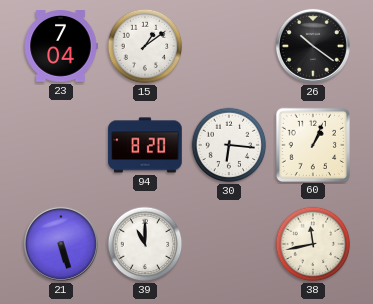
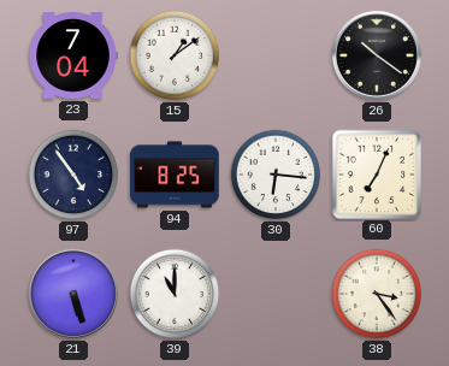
97: none -> 4:54 (73, 175)
94: 8:20 -> 8:25 (175, 175)
60: 1:04 -> 7:04 (376, 173)
38: 11:43 -> 3:24 (377, 294)
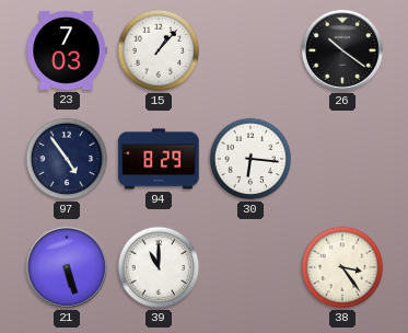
23: 7:04 -> 7:03 (67, 51)
15: 1:09 -> 1:07 (159, 50)
94: 8:25 -> 8:29 (159, 159)
60: 7:04 -> none (376, 173)
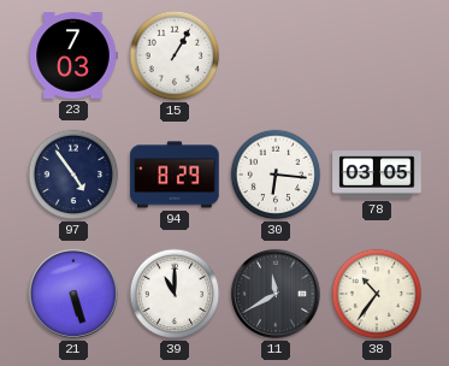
15: 1:07 -> 1:05 (175, 55)
26: 10:21 -> none (342, 50)
78: none -> 03:05 (377, 175)
11: none -> 11:40 (276, 294)
38: 3:24 -> 10:36 (377, 294)
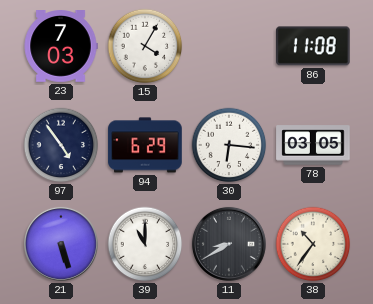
15: 1:05 -> 4:05 (145, 46)
86: none -> 11:08 (314, 46)
94: 8:29 -> 6:29 (145, 145)
11: 11:40 -> 8:40 (229, 244)
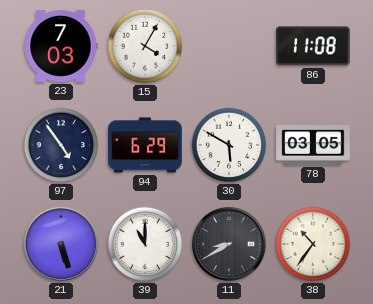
30: 6:16 -> 5:50 (229, 145)
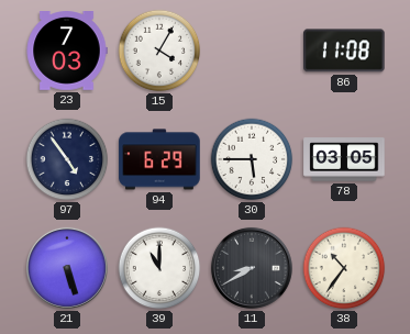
30: 5:50 -> 5:45 (252, 159)
